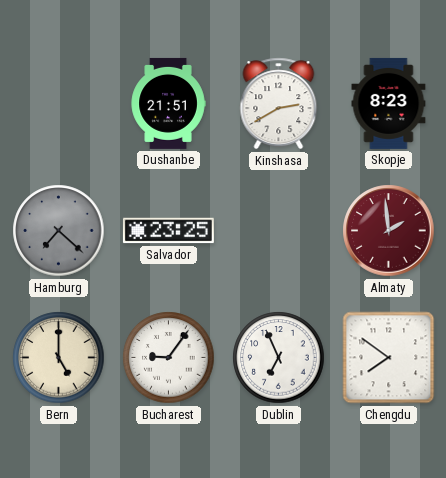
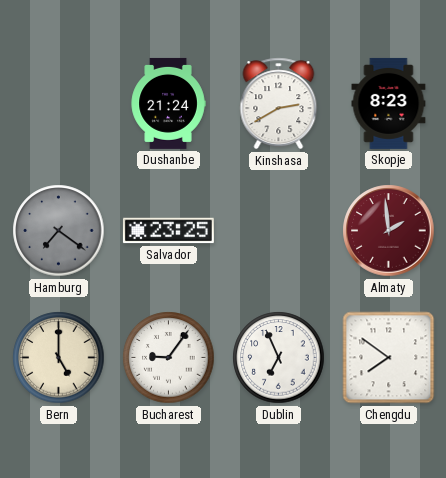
Dushanbe: 21:51 -> 21:24 (168, 103)
Hamburg: 7:22 -> 7:21 (59, 231)
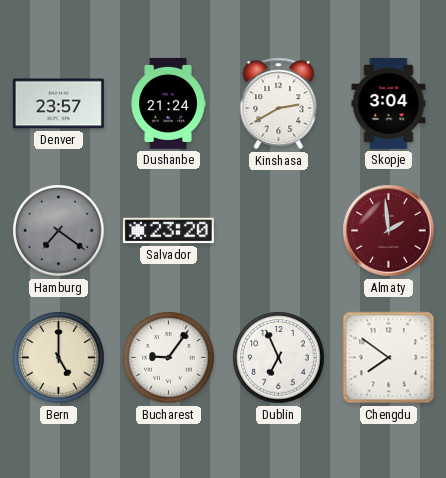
Denver: none -> 23:57 (58, 104)
Skopje: 8:23 -> 3:04 (389, 103)
Salvador: 23:25 -> 23:20 (168, 231)
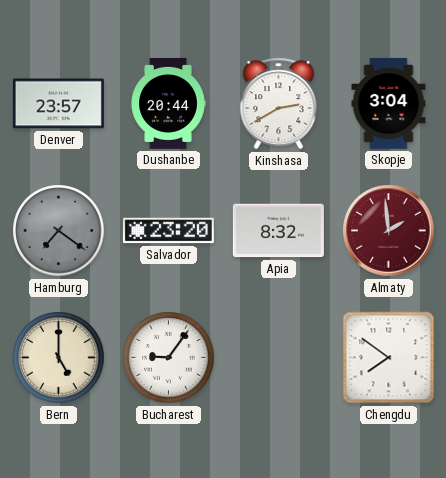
Dushanbe: 21:24 -> 20:44 (168, 103)
Apia: none -> 8:32 (278, 231)
Dublin: 6:56 -> none (279, 358)
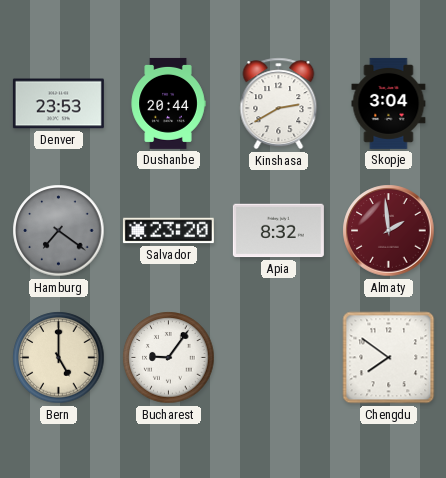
Denver: 23:57 -> 23:53 (58, 104)
